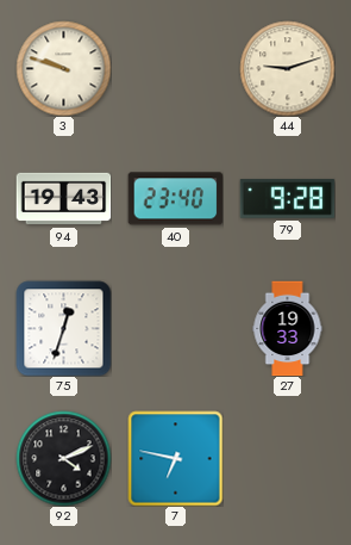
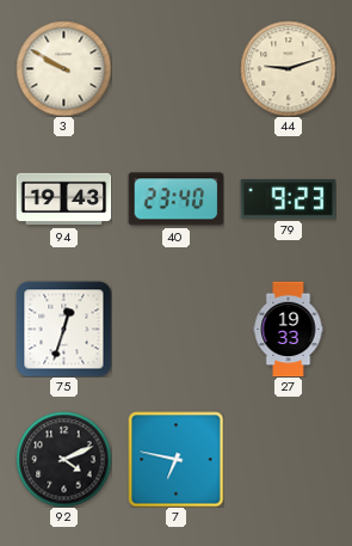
3: 9:48 -> 9:50 (63, 68)
79: 9:28 -> 9:23 (288, 200)
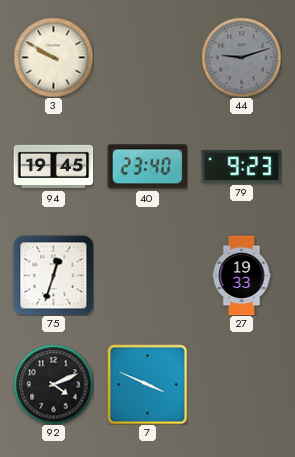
44 dial: cream -> grey (241, 57)
94: 19:43 -> 19:45 (53, 167)
7: 6:47 -> 3:49 (147, 384)
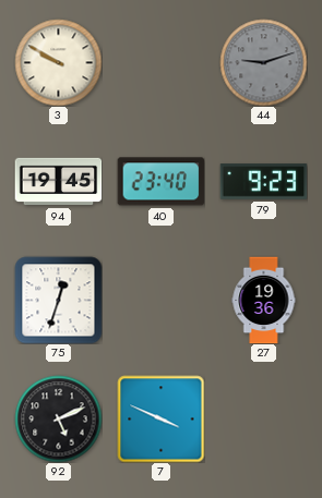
27: 19:33 -> 19:36 (264, 300)
92: 4:11 -> 5:11 (58, 418)
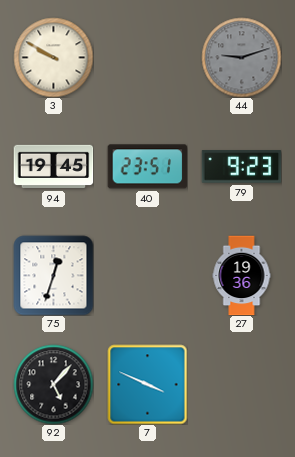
40: 23:40 -> 23:51 (147, 167)
92: 5:11 -> 5:07 (53, 384)
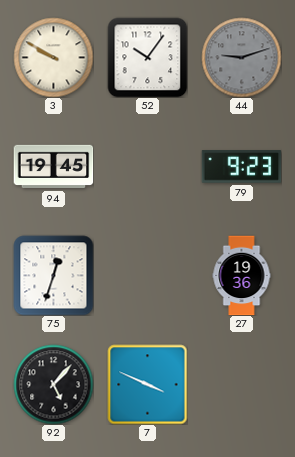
52: none -> 10:06 (147, 57)
40: 23:51 -> none (147, 167)
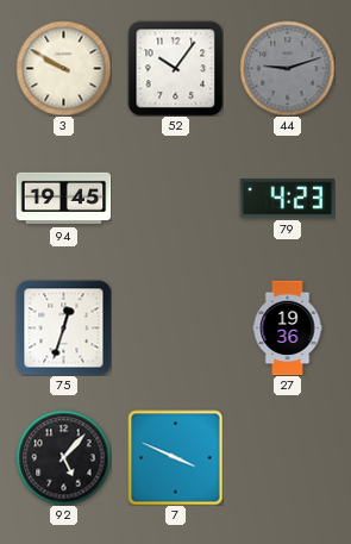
79: 9:23 -> 4:23 (287, 199)
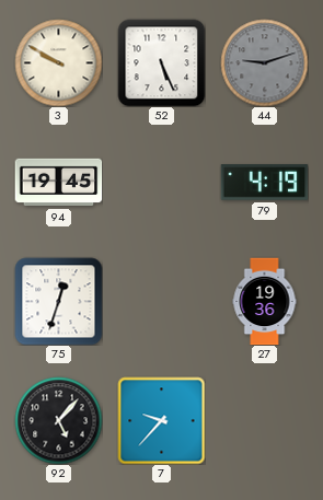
52: 10:06 -> 5:26 (161, 62)
79: 4:23 -> 4:19 (264, 183)
7: 3:49 -> 9:37 (161, 420)
